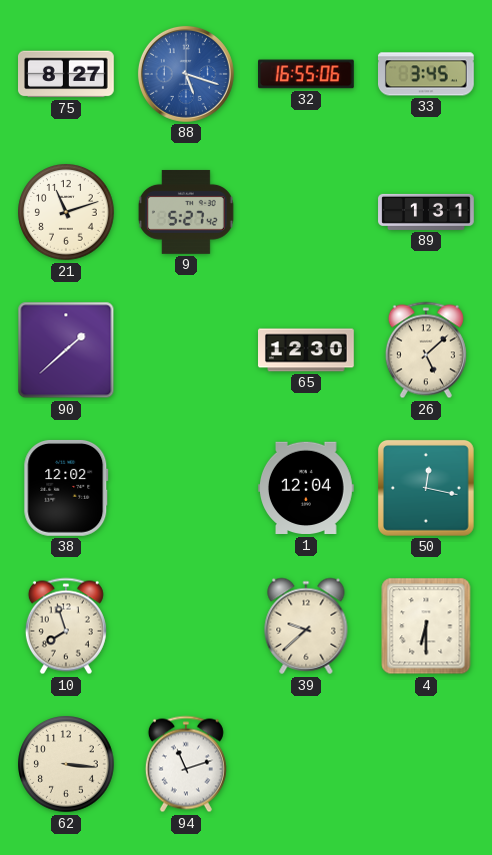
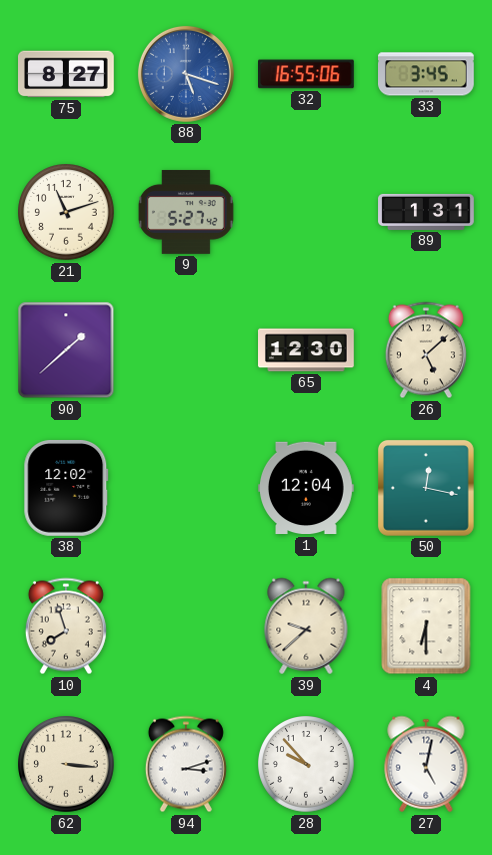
94: 11:12 -> 3:12 (186, 764)
28: none -> 9:53 (306, 764)
27: none -> 5:02 (426, 764)
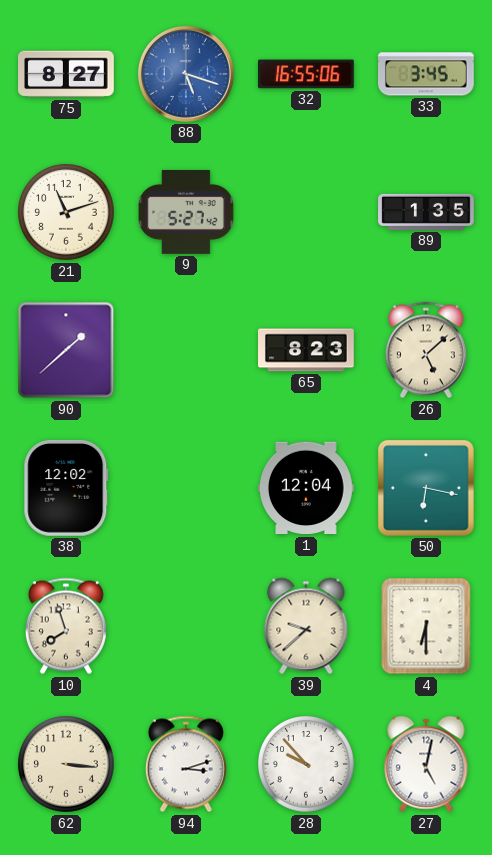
89: 1:31 -> 1:35 (426, 212)
65: 12:30 -> 8:23 (307, 350)
50: 12:17 -> 6:17 (426, 488)
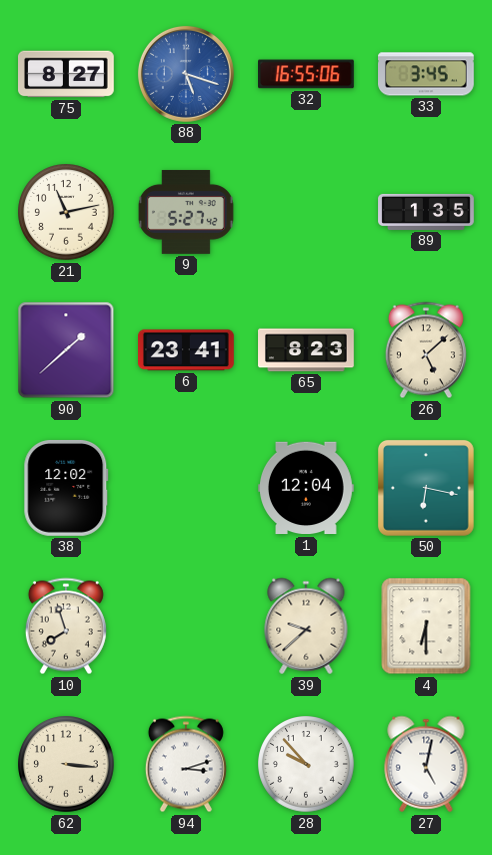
21: 11:12 -> 11:13 (66, 212)
6: none -> 23:41 (187, 350)
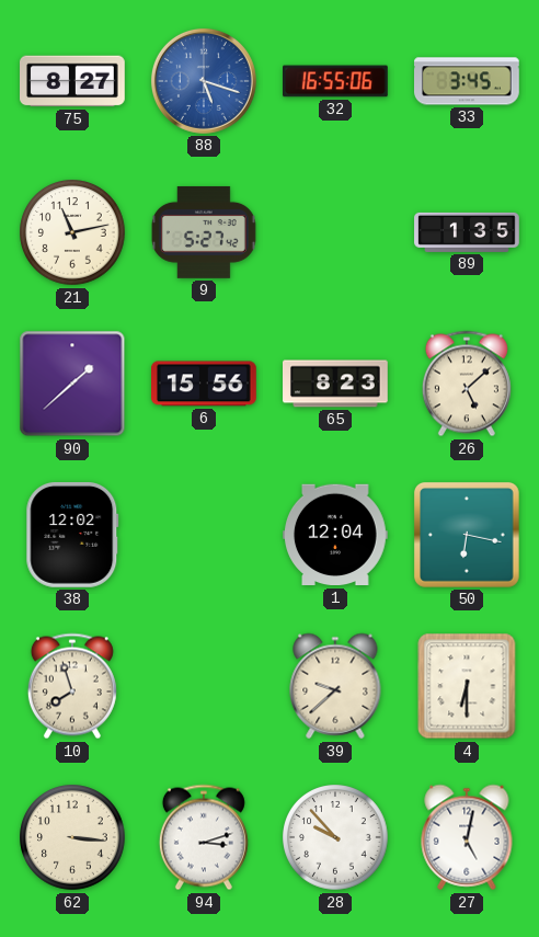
6: 23:41 -> 15:56 (205, 384)
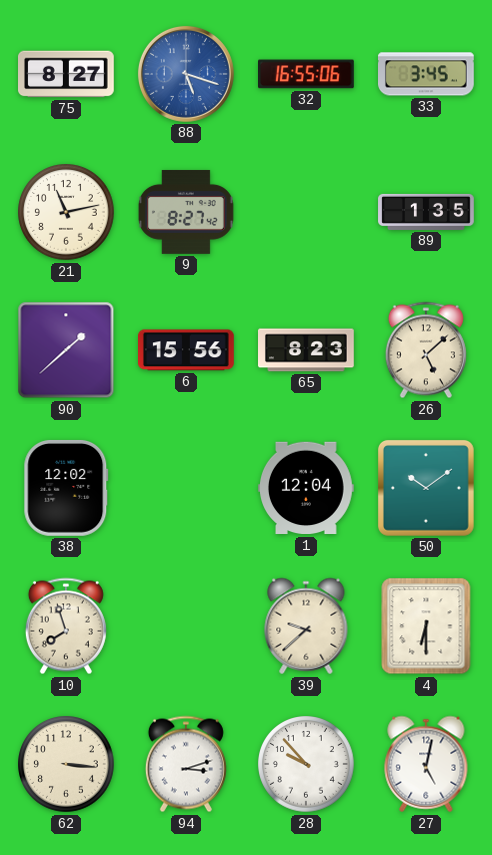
9: 5:27 -> 8:27 (186, 212)
50: 6:17 -> 10:09 (426, 488)
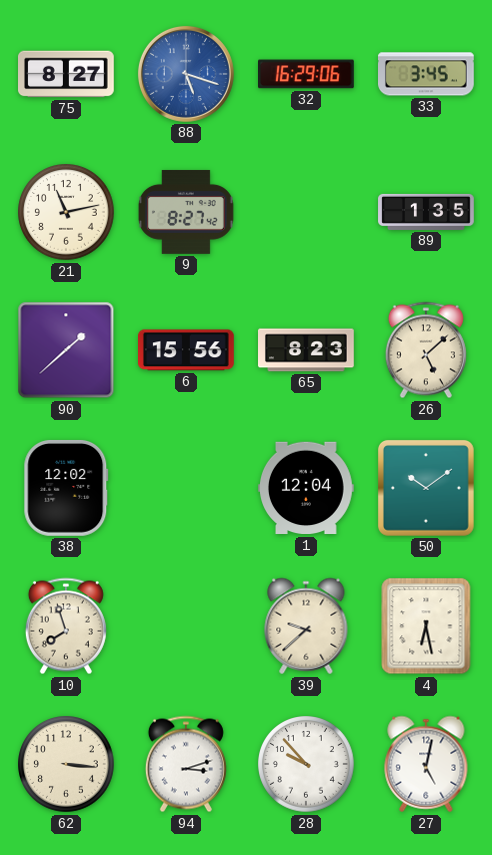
32: 16:55 -> 16:29 (307, 74)
4: 6:30 -> 6:28 (426, 626)
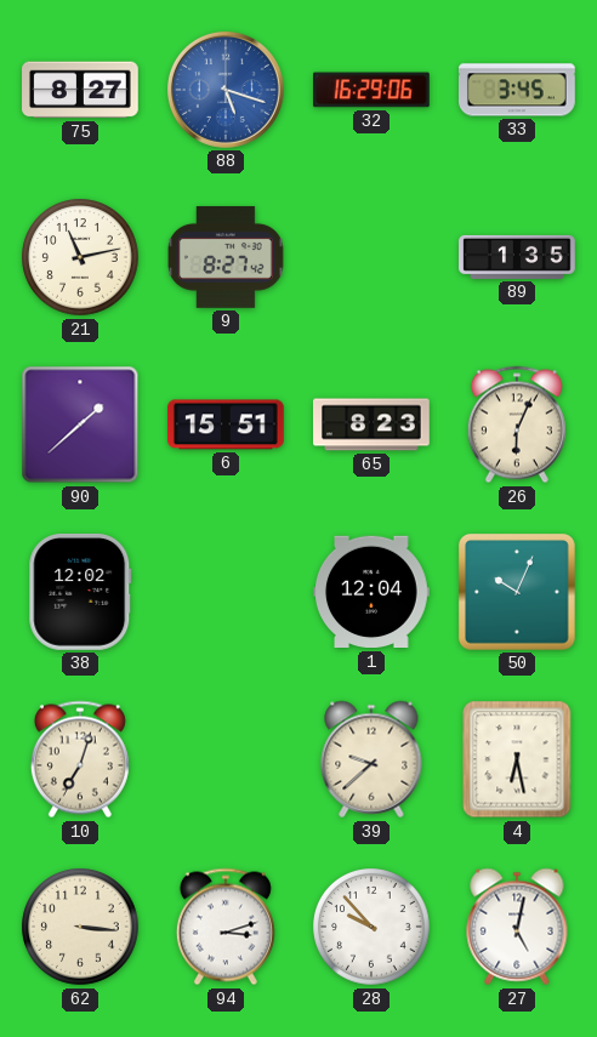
6: 15:56 -> 15:51 (227, 425)
26: 5:08 -> 6:04 (517, 425)
50: 10:09 -> 10:04 (517, 592)
10: 7:57 -> 7:03 (80, 759)
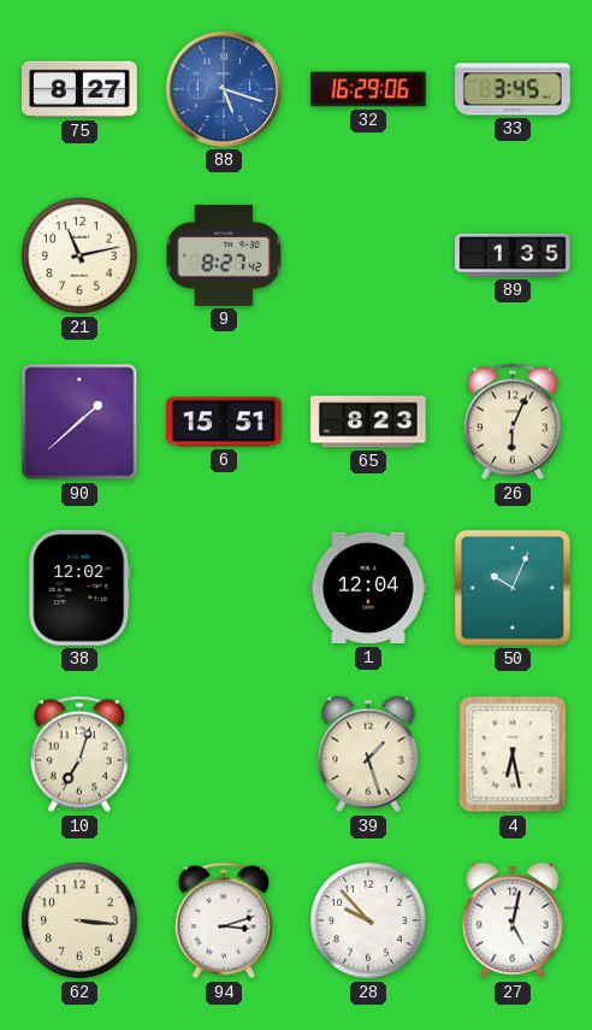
39: 9:38 -> 1:27 (368, 754)
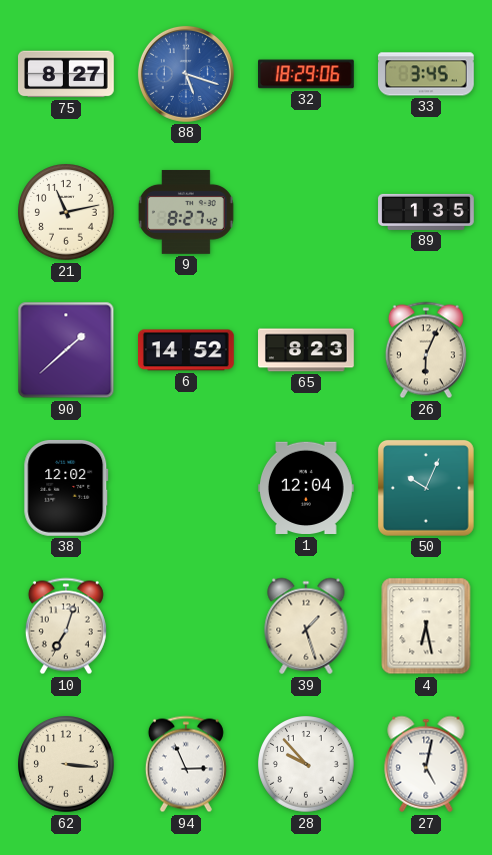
32: 16:29 -> 18:29 (307, 74)
6: 15:51 -> 14:52 (187, 350)
94: 3:12 -> 2:56 (186, 764)
